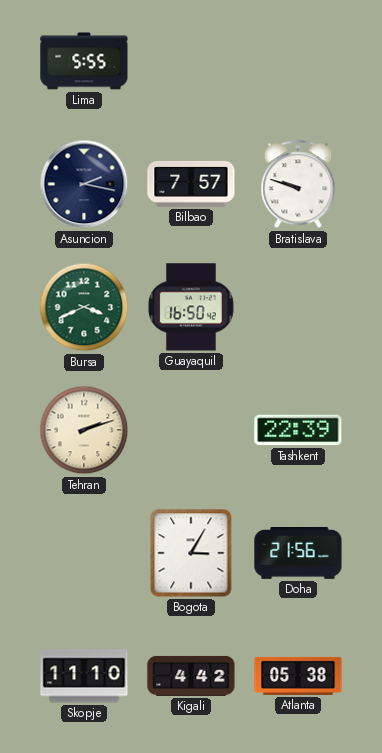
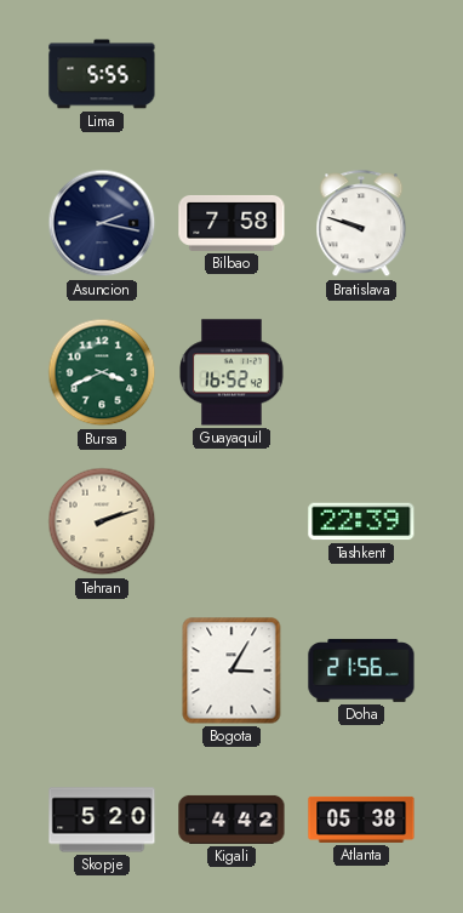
Bilbao: 7:57 -> 7:58 (232, 223)
Guayaquil: 16:50 -> 16:52 (233, 372)
Skopje: 11:10 -> 5:20 (102, 820)
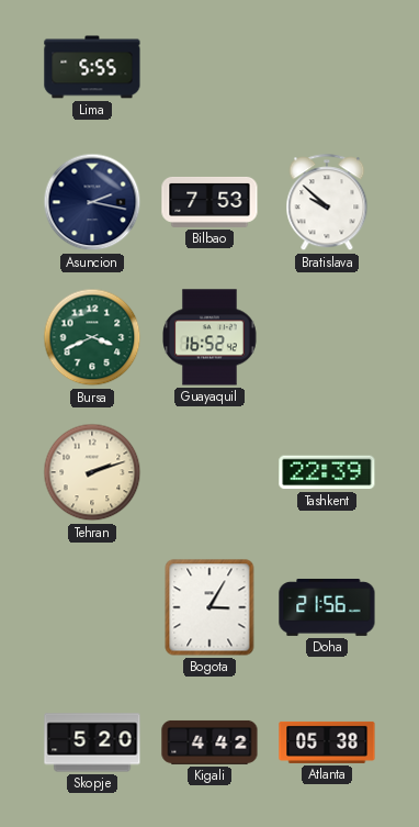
Bilbao: 7:58 -> 7:53 (209, 202)
Bratislava: 9:48 -> 9:52 (327, 203)
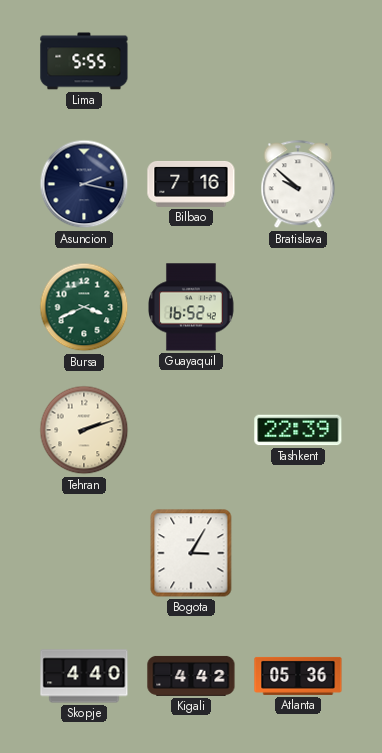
Bilbao: 7:53 -> 7:16 (191, 184)
Doha: 21:56 -> none (327, 607)
Skopje: 5:20 -> 4:40 (84, 676)
Atlanta: 05:38 -> 05:36 (298, 676)
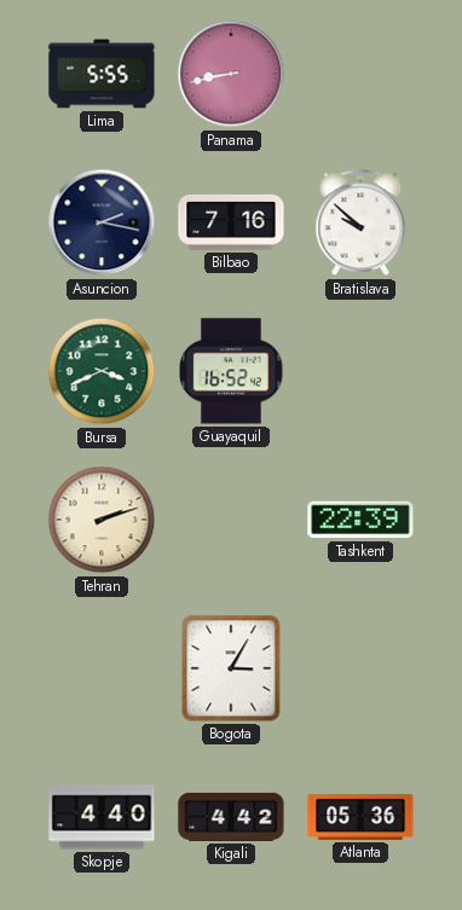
Panama: none -> 8:43 (231, 74)
